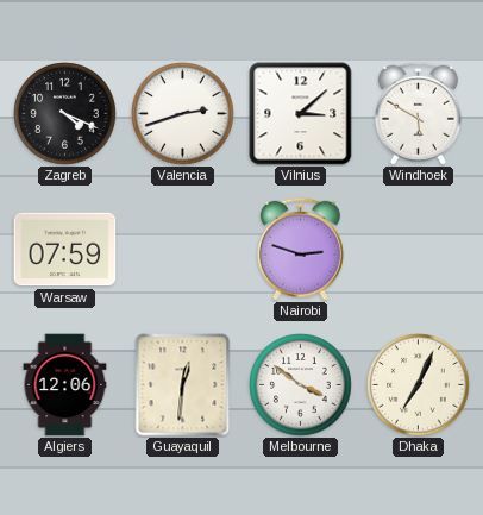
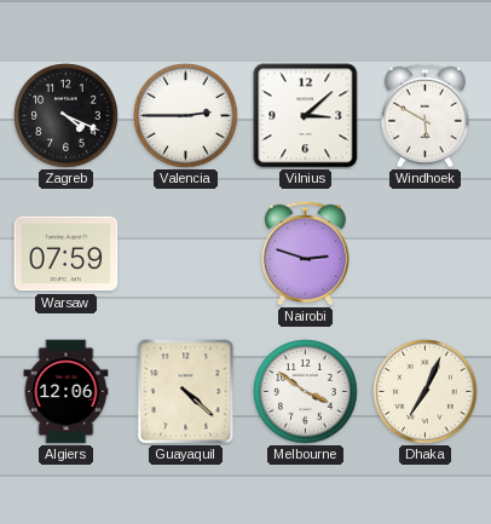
Valencia: 2:42 -> 2:45 (186, 116)
Guayaquil: 12:31 -> 4:22 (186, 392)
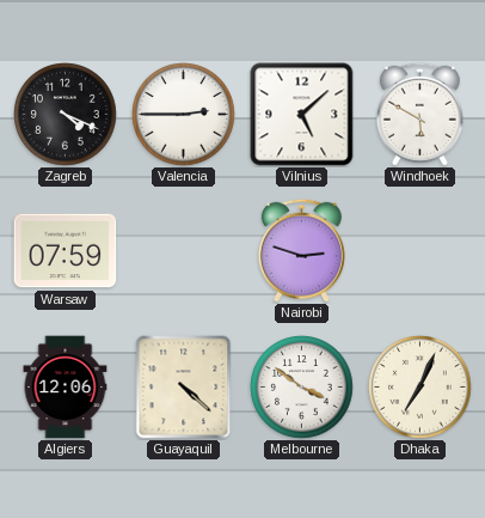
Vilnius: 3:08 -> 5:08 (302, 115)
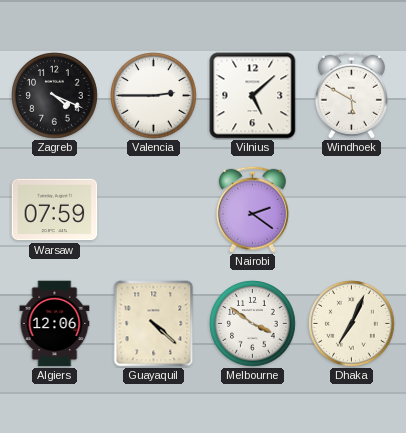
Nairobi: 2:48 -> 2:21 (252, 209)
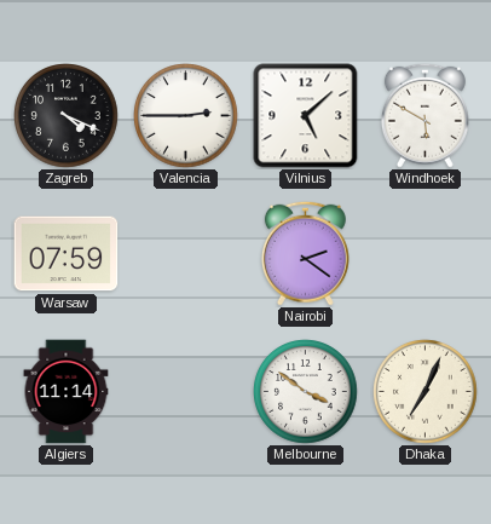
Algiers: 12:06 -> 11:14 (67, 392)
Guayaquil: 4:22 -> none (154, 324)
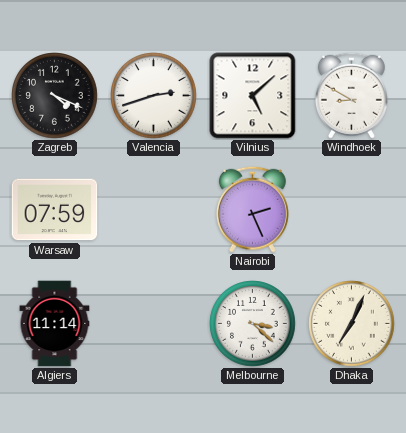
Valencia: 2:45 -> 2:42 (154, 96)
Windhoek: 5:50 -> 8:50 (351, 95)
Nairobi: 2:21 -> 2:26 (252, 209)
Melbourne: 3:51 -> 3:22 (253, 324)
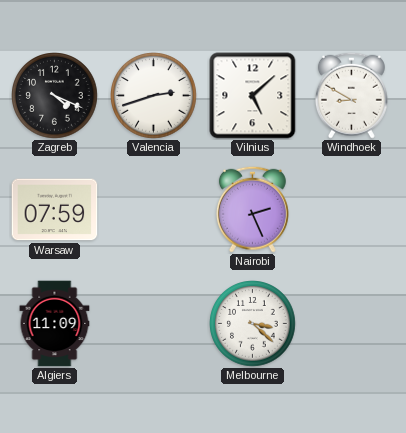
Algiers: 11:14 -> 11:09 (55, 324)
Dhaka: 7:04 -> none (352, 324)
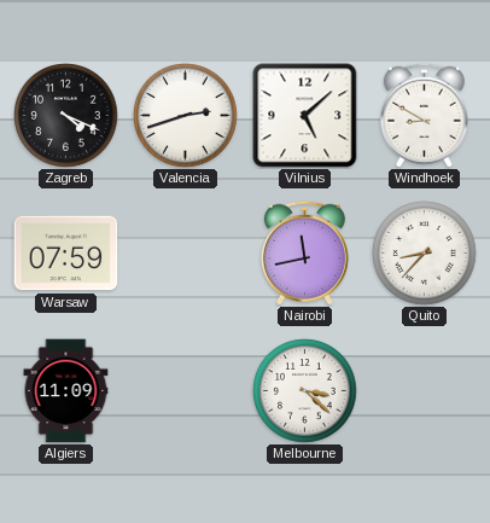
Nairobi: 2:26 -> 11:43 (304, 252)
Quito: none -> 8:37 (425, 254)
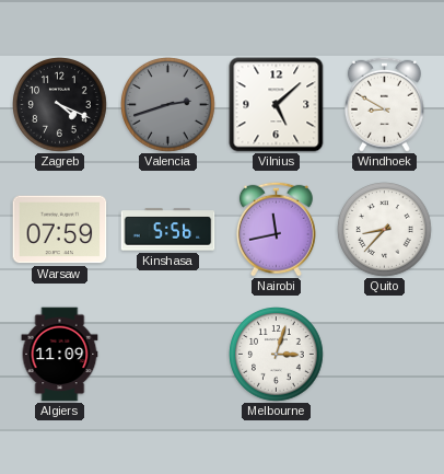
Valencia dial: white -> grey (168, 105)
Kinshasa: none -> 5:56 (168, 230)
Melbourne: 3:22 -> 3:03 (277, 355)
